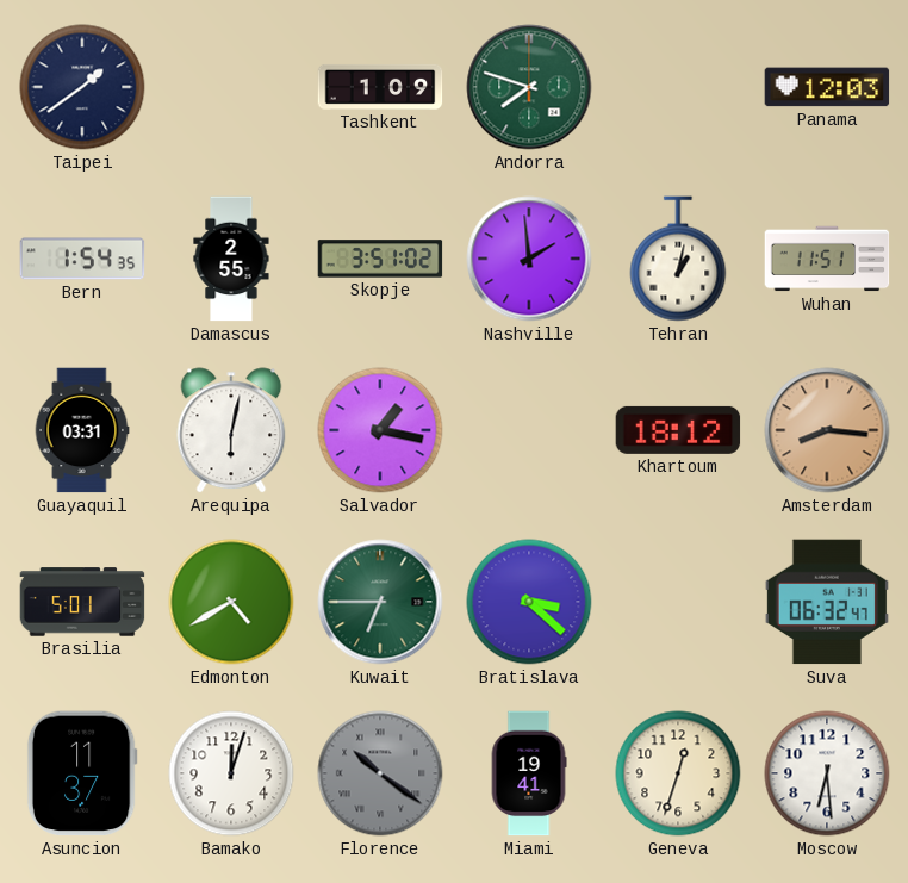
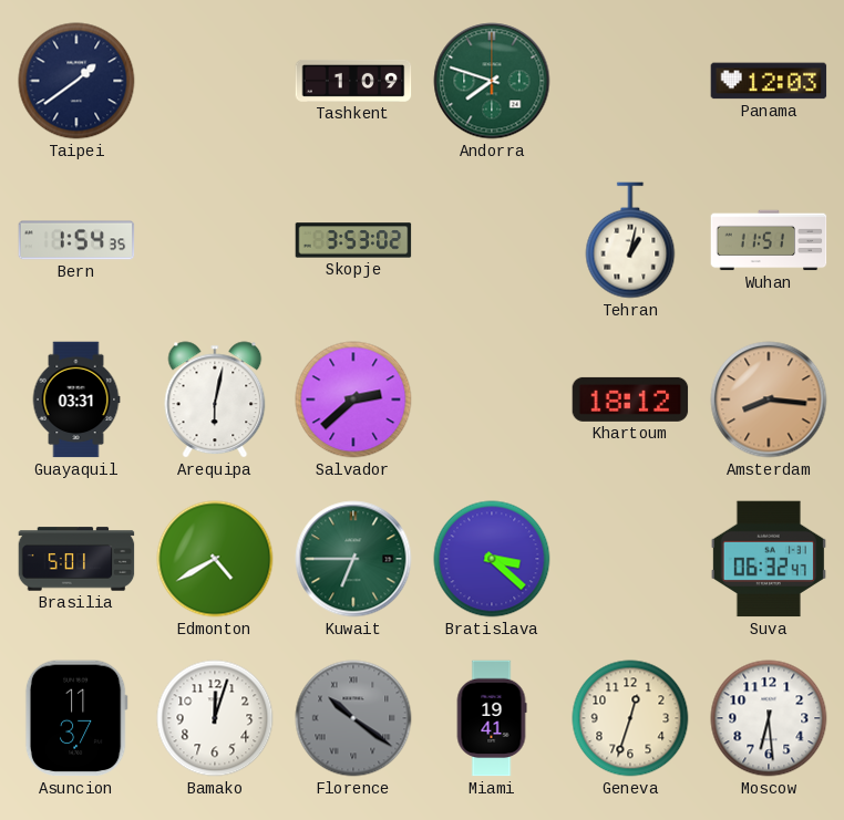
Damascus: 2:55 -> none (231, 259)
Skopje: 3:51 -> 3:53 (353, 240)
Nashville: 1:59 -> none (529, 259)
Salvador: 1:17 -> 2:38 (353, 399)
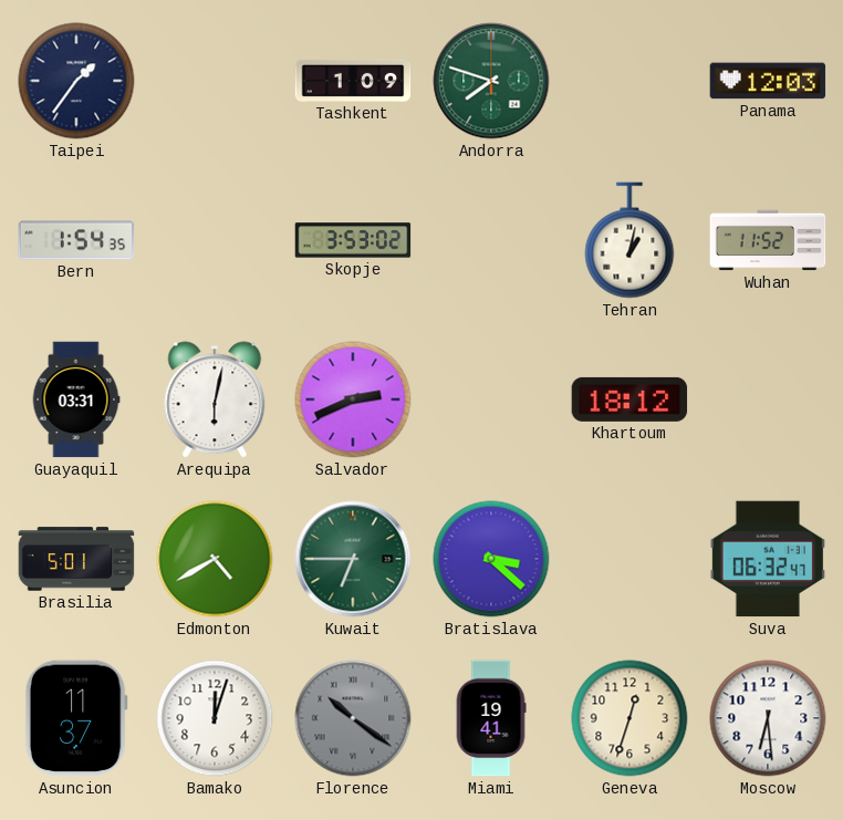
Taipei: 1:39 -> 1:36 (76, 81)
Wuhan: 11:51 -> 11:52 (768, 240)
Salvador: 2:38 -> 2:41 (353, 399)
Amsterdam: 8:16 -> none (769, 399)
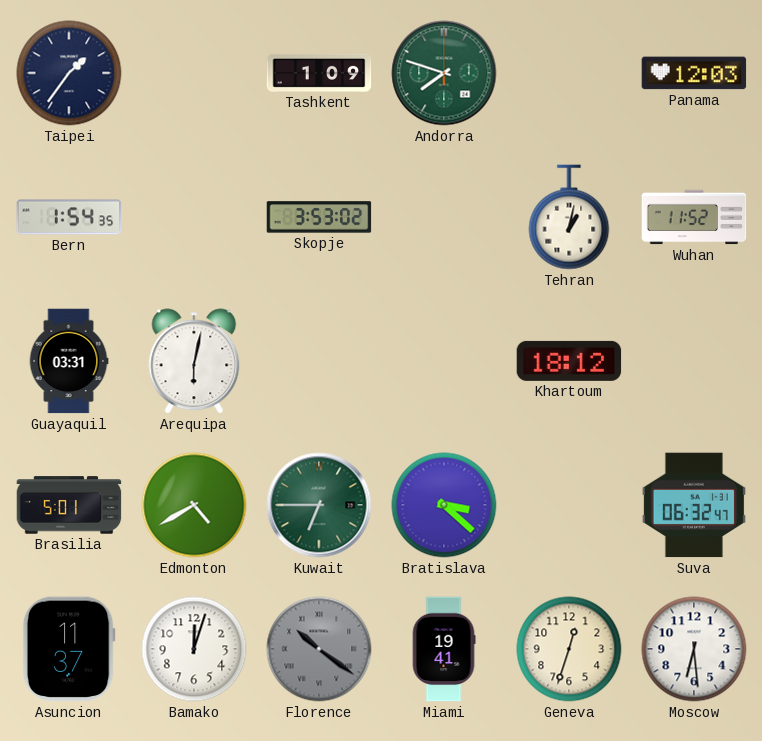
Salvador: 2:41 -> none (353, 399)
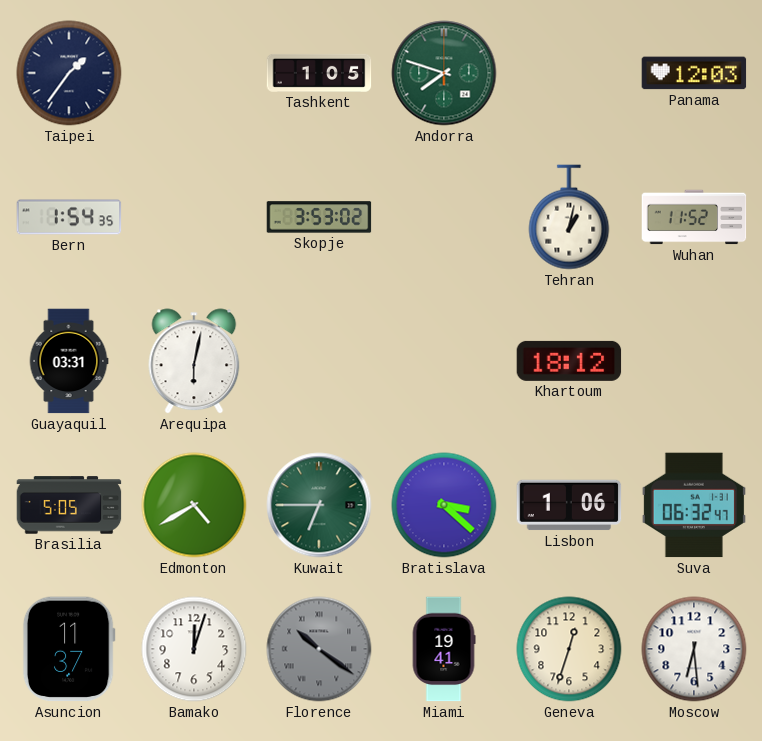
Tashkent: 1:09 -> 1:05 (319, 73)
Brasilia: 5:01 -> 5:05 (69, 505)
Lisbon: none -> 1:06 (569, 505)
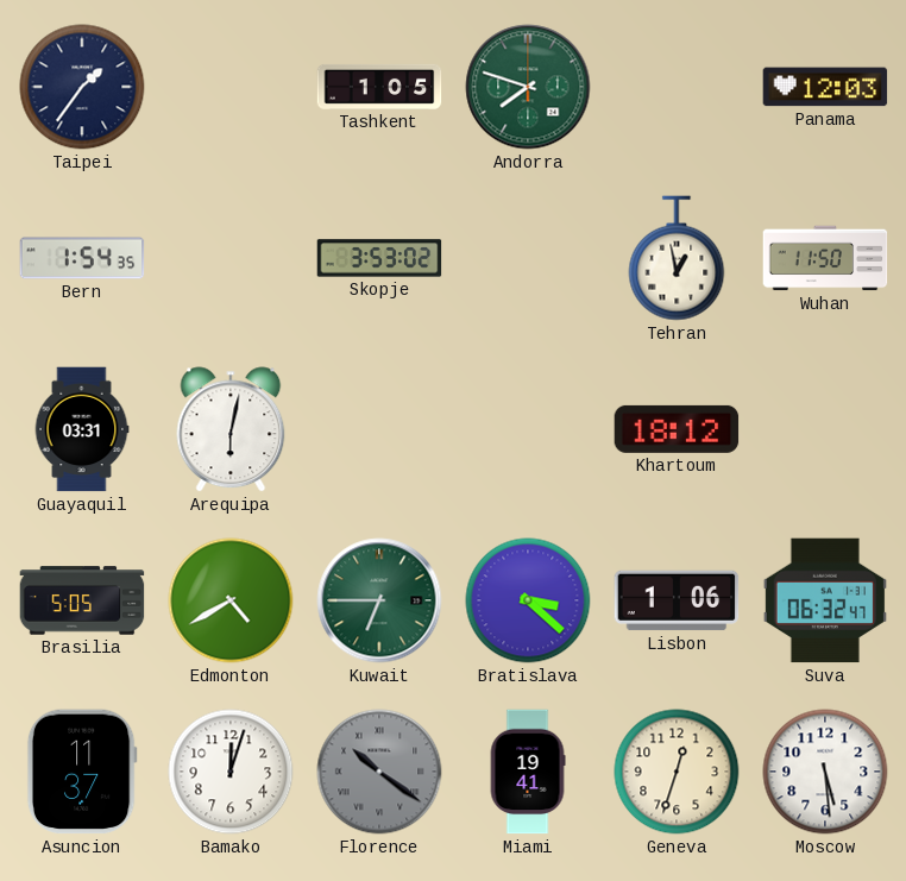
Tehran: 1:02 -> 12:58 (677, 258)
Wuhan: 11:52 -> 11:50 (825, 258)
Moscow: 6:29 -> 5:29 (825, 772)
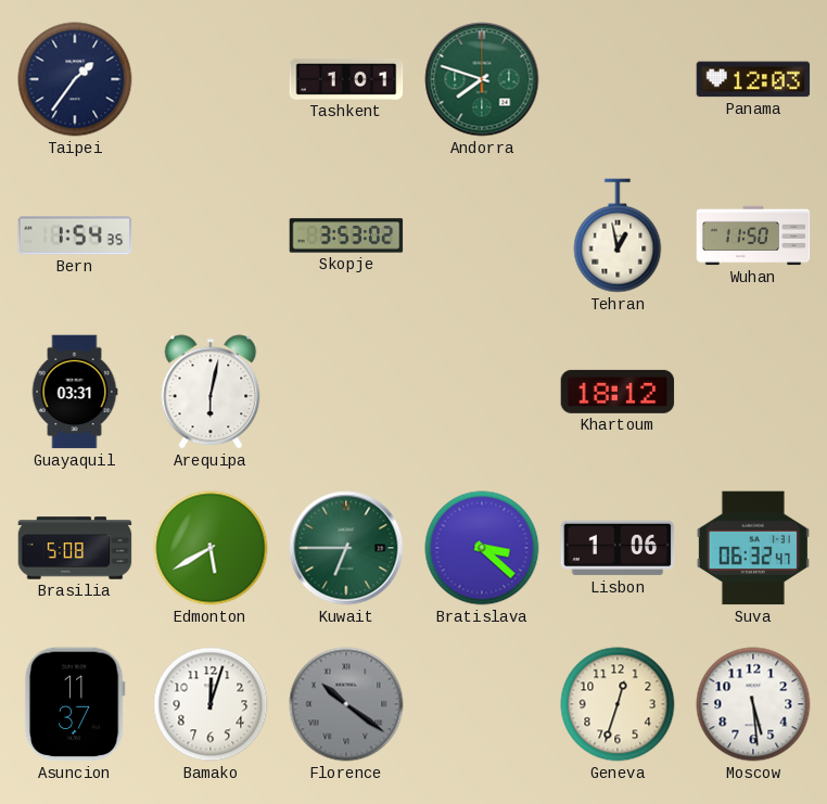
Tashkent: 1:05 -> 1:01 (346, 79)
Brasilia: 5:05 -> 5:08 (75, 548)
Edmonton: 4:40 -> 5:40 (211, 548)
Miami: 19:41 -> none (528, 772)
